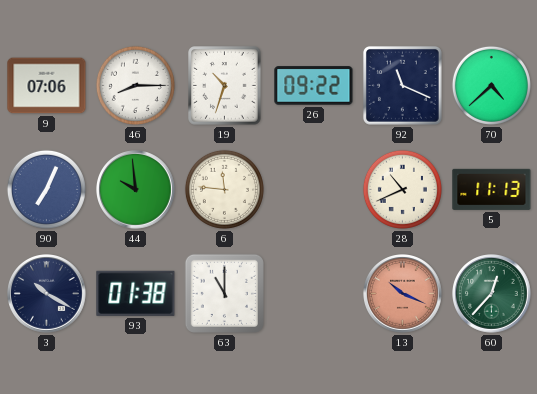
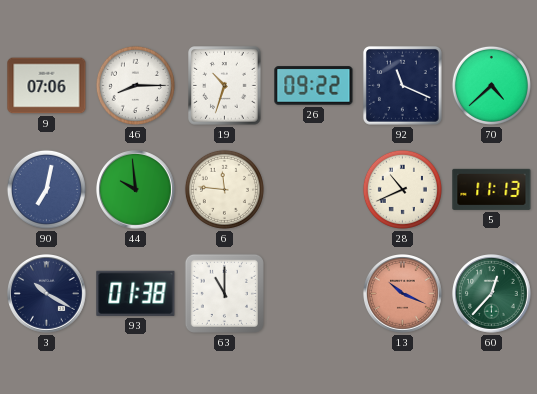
90: 7:04 -> 7:02 (46, 189)
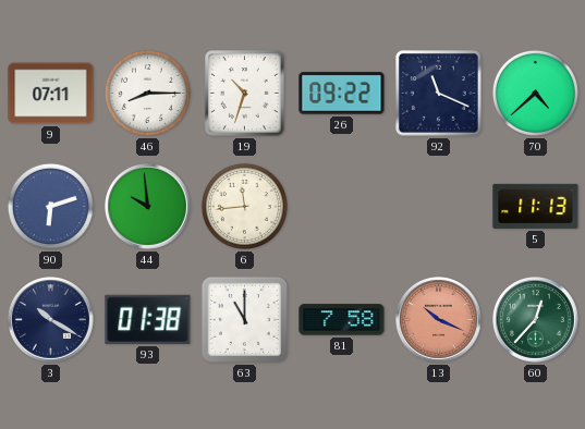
9: 07:06 -> 07:11 (51, 94)
90: 7:02 -> 6:12 (50, 206)
6: 11:46 -> 11:44 (244, 206)
28: 10:41 -> none (402, 189)
81: none -> 7:58 (342, 320)
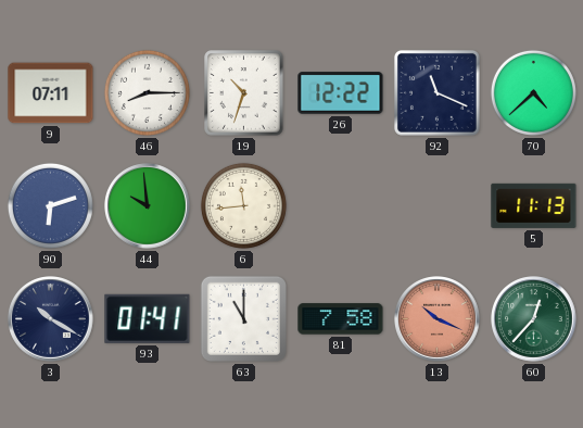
26: 09:22 -> 12:22 (341, 93)
93: 01:38 -> 01:41 (148, 318)
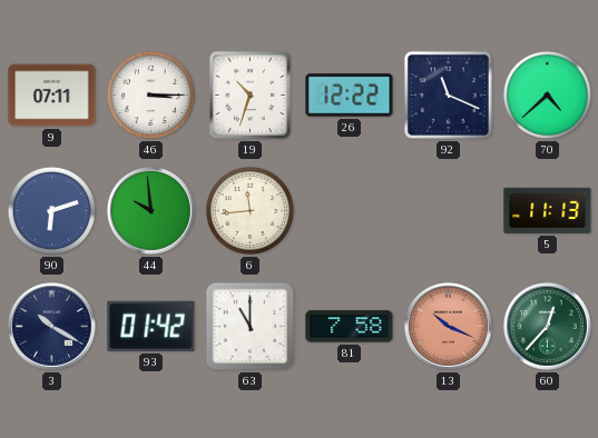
46: 8:15 -> 3:15 (150, 94)
93: 01:41 -> 01:42 (151, 326)
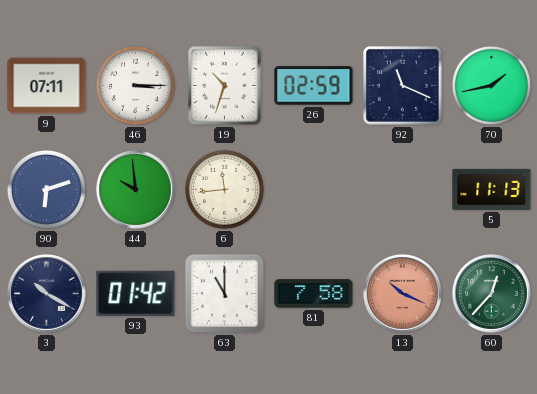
26: 12:22 -> 02:59 (314, 86)
70: 4:38 -> 1:43 (491, 85)
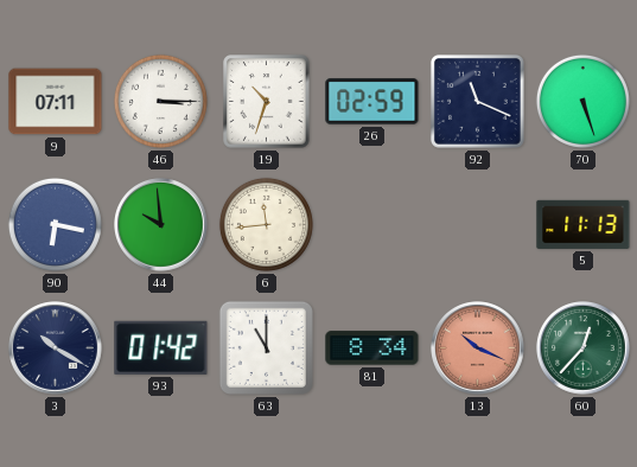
70: 1:43 -> 5:27 (582, 101)
90: 6:12 -> 6:17 (55, 224)
81: 7:58 -> 8:34 (372, 348)
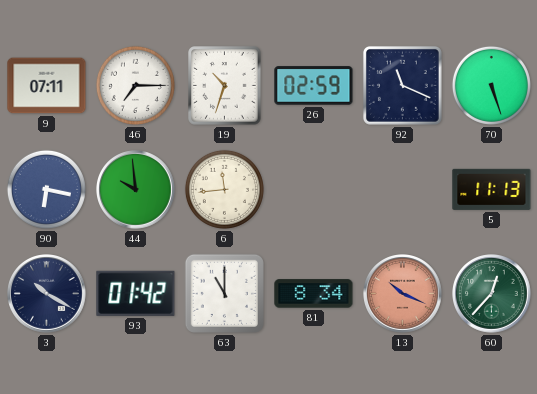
46: 3:15 -> 7:15 (135, 85)
